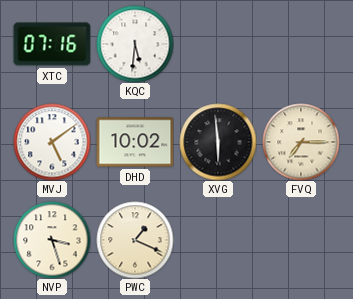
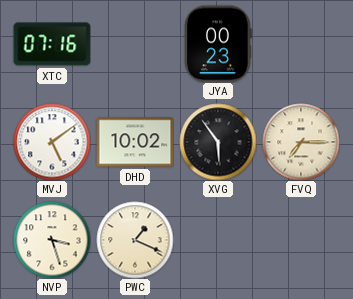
KQC: 5:31 -> none (135, 44)
JYA: none -> 00:23 (218, 44)
XVG: 5:59 -> 5:54 (218, 142)
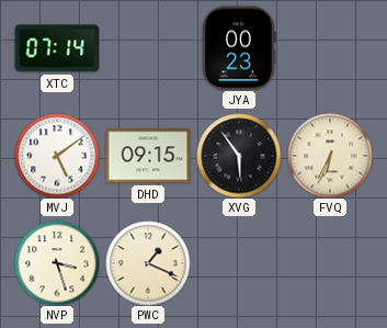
XTC: 07:16 -> 07:14 (57, 48)
DHD: 10:02 -> 09:15 (148, 156)
FVQ: 7:15 -> 6:34 (330, 156)
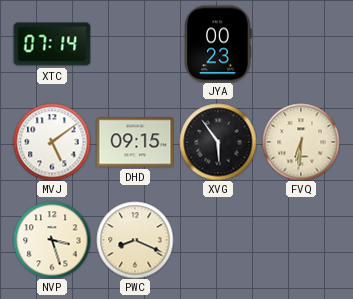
FVQ: 6:34 -> 6:31 (301, 142)
PWC: 1:19 -> 8:19 (135, 240)
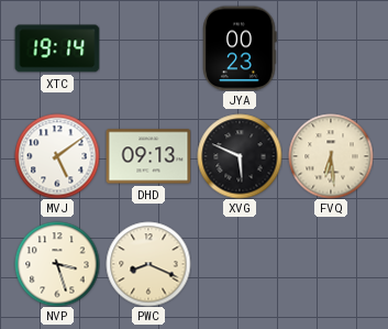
XTC: 07:14 -> 19:14 (57, 48)
DHD: 09:15 -> 09:13 (148, 156)
XVG: 5:54 -> 5:49 (240, 156)
FVQ: 6:31 -> 6:29 (331, 156)
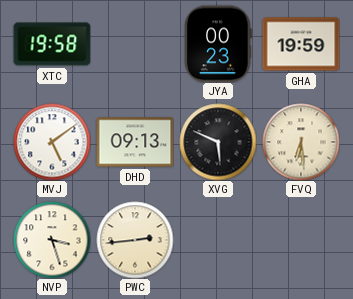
XTC: 19:14 -> 19:58 (52, 44)
GHA: none -> 19:59 (301, 44)
PWC: 8:19 -> 2:44 (135, 240)
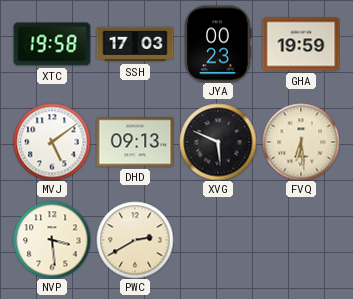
SSH: none -> 17:03 (135, 44)
NVP: 3:27 -> 3:29 (52, 240)
PWC: 2:44 -> 2:40 (135, 240)
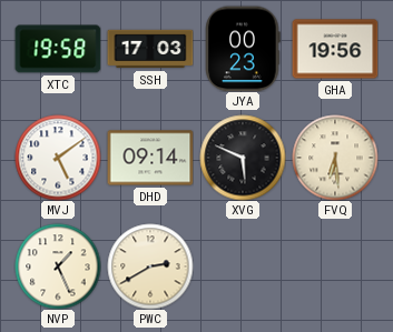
GHA: 19:59 -> 19:56 (335, 49)
DHD: 09:13 -> 09:14 (150, 158)
NVP: 3:29 -> 1:26 (58, 266)
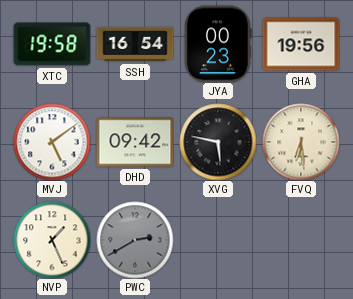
SSH: 17:03 -> 16:54 (135, 44)
DHD: 09:14 -> 09:42 (135, 142)
XVG: 5:49 -> 5:47 (218, 142)
PWC dial: cream -> grey (135, 240)
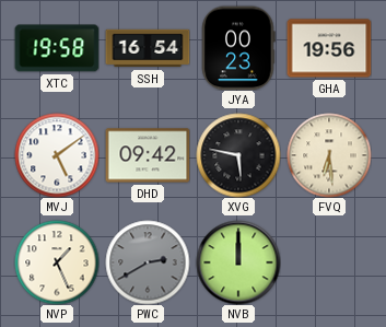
NVB: none -> 12:00 (238, 262)
